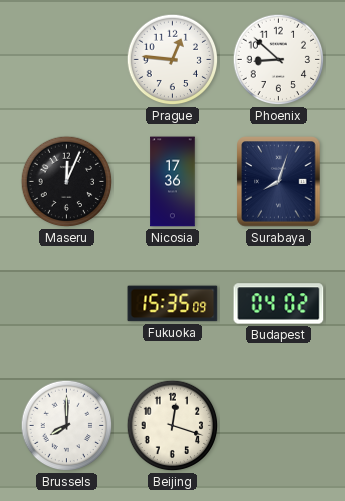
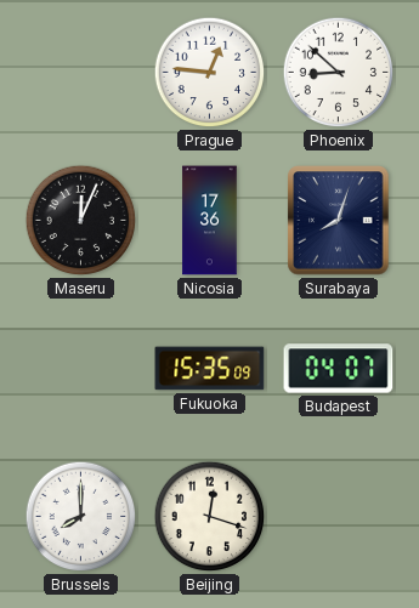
Budapest: 04:02 -> 04:07 (339, 369)
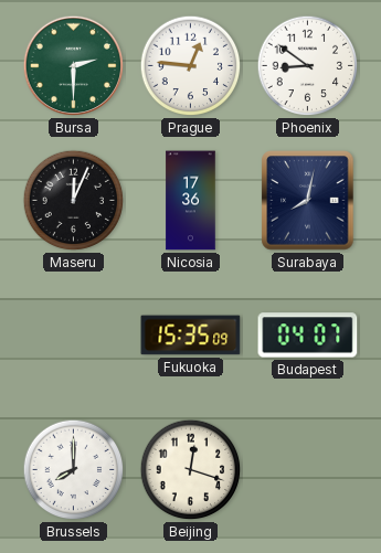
Bursa: none -> 2:30 (74, 66)
Phoenix: 8:52 -> 8:51 (308, 66)
Surabaya: 8:03 -> 8:02 (308, 201)
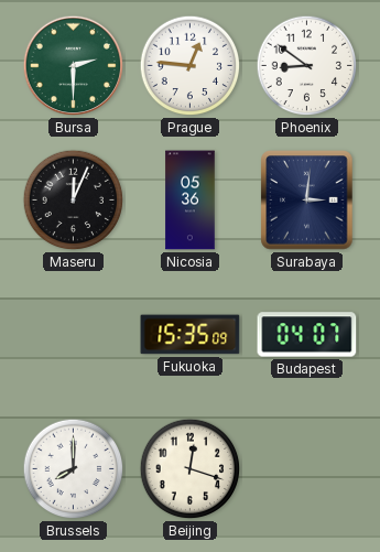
Nicosia: 17:36 -> 05:36 (191, 201)
Surabaya: 8:02 -> 3:01 (307, 201)
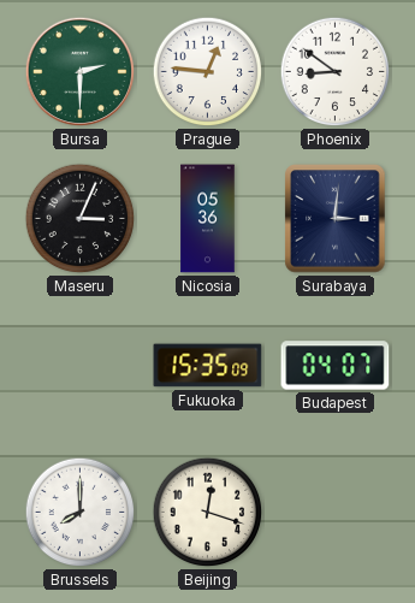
Maseru: 12:04 -> 3:04 (81, 219)
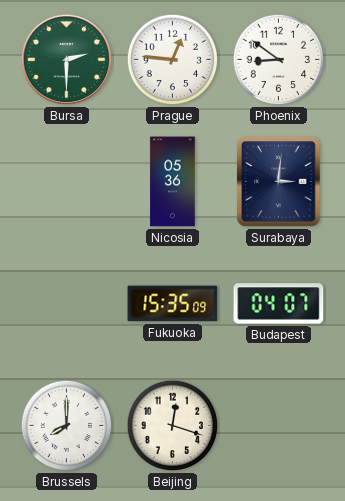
Maseru: 3:04 -> none (81, 219)
